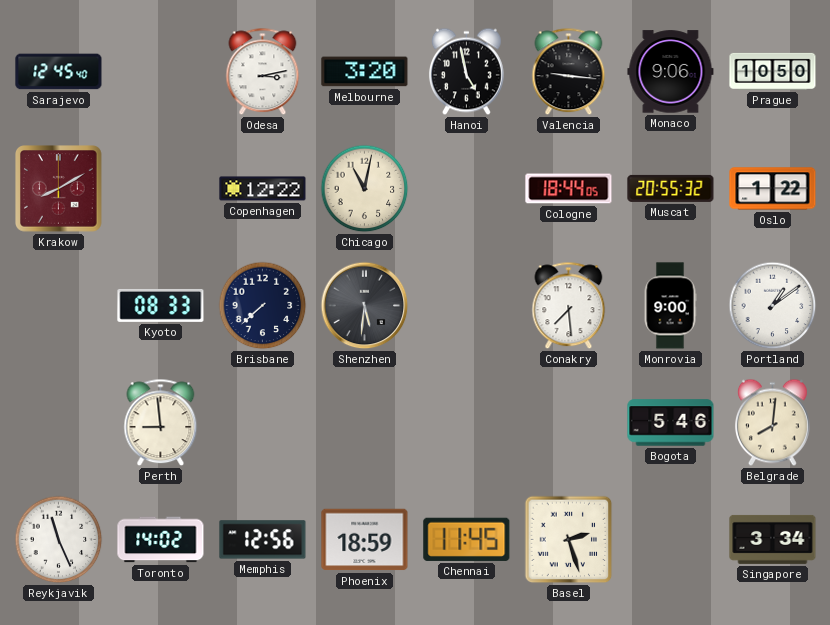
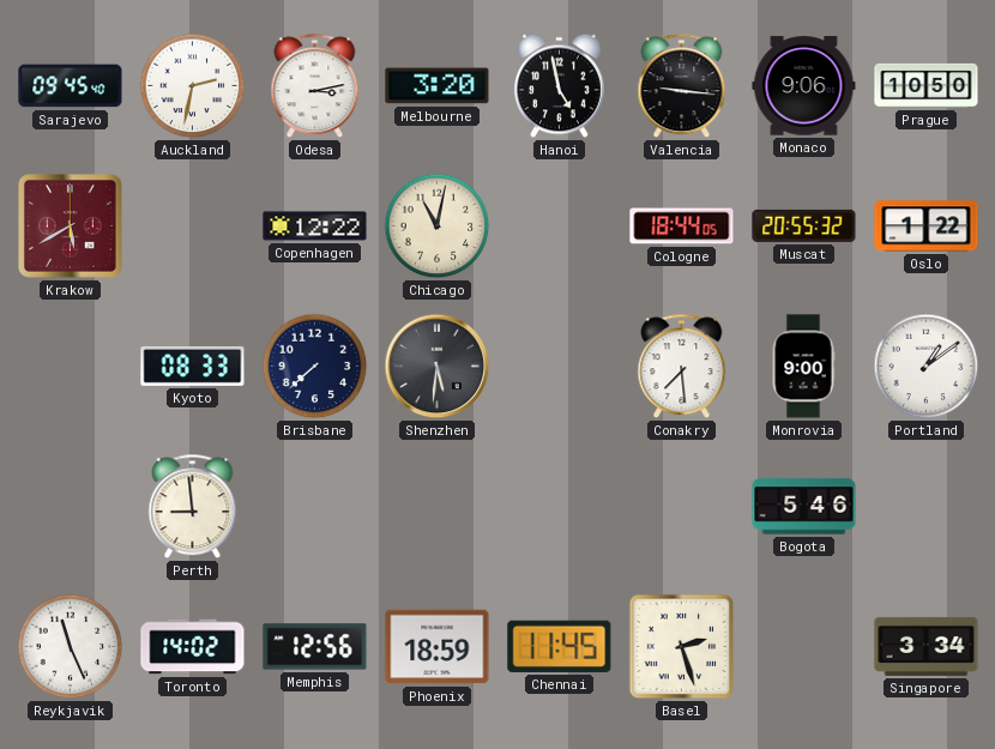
Sarajevo: 12:45 -> 09:45 (71, 86)
Auckland: none -> 2:32 (193, 86)
Krakow: 8:10 -> 5:40 (71, 226)
Belgrade: 8:01 -> none (772, 423)
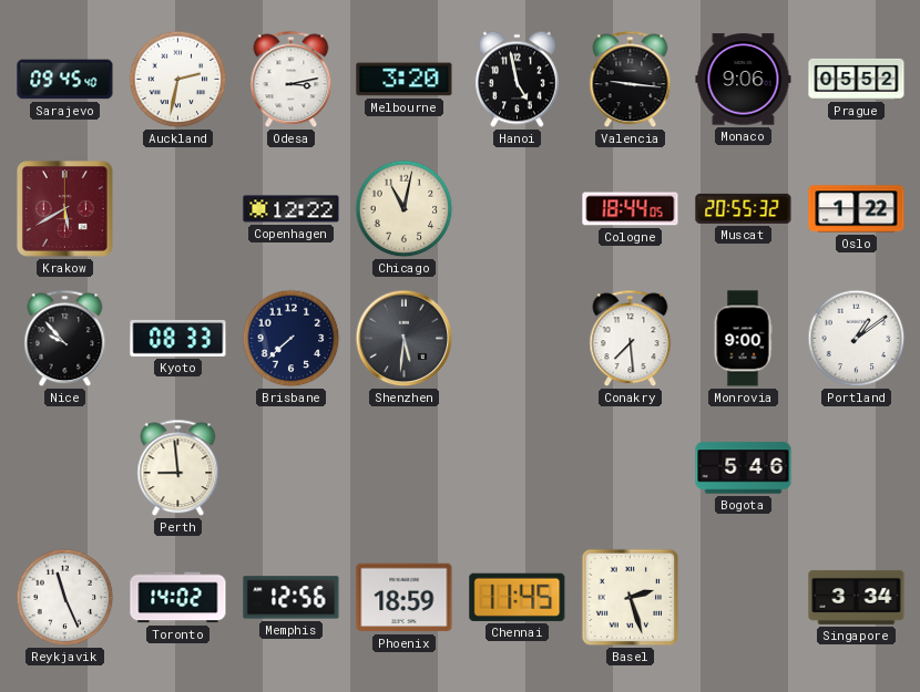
Prague: 10:50 -> 05:52 (857, 79)
Nice: none -> 9:53 (65, 339)
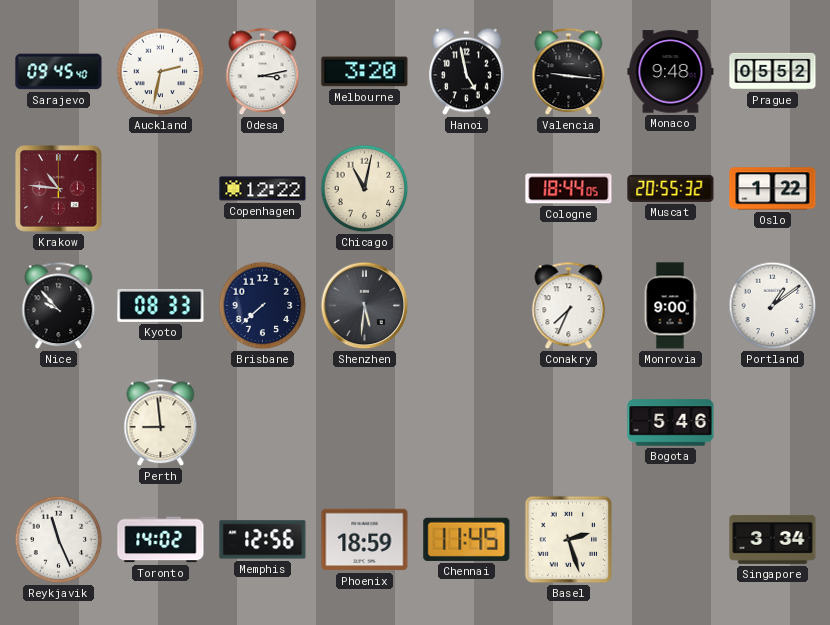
Monaco: 9:06 -> 9:48 (671, 72)
Krakow: 5:40 -> 10:46 (59, 189)
Conakry: 7:29 -> 7:34 (569, 306)
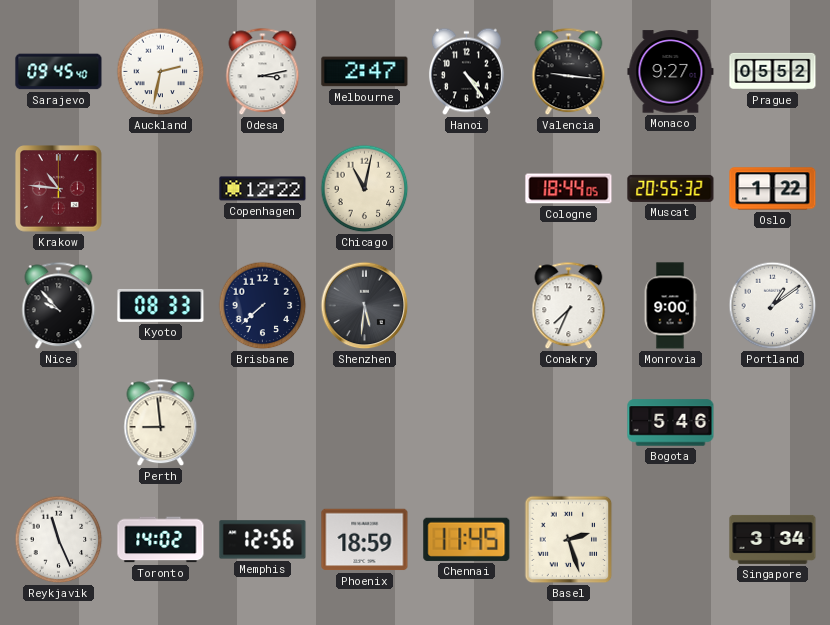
Melbourne: 3:20 -> 2:47 (365, 72)
Hanoi: 4:58 -> 4:24 (466, 72)
Monaco: 9:48 -> 9:27 (671, 72)
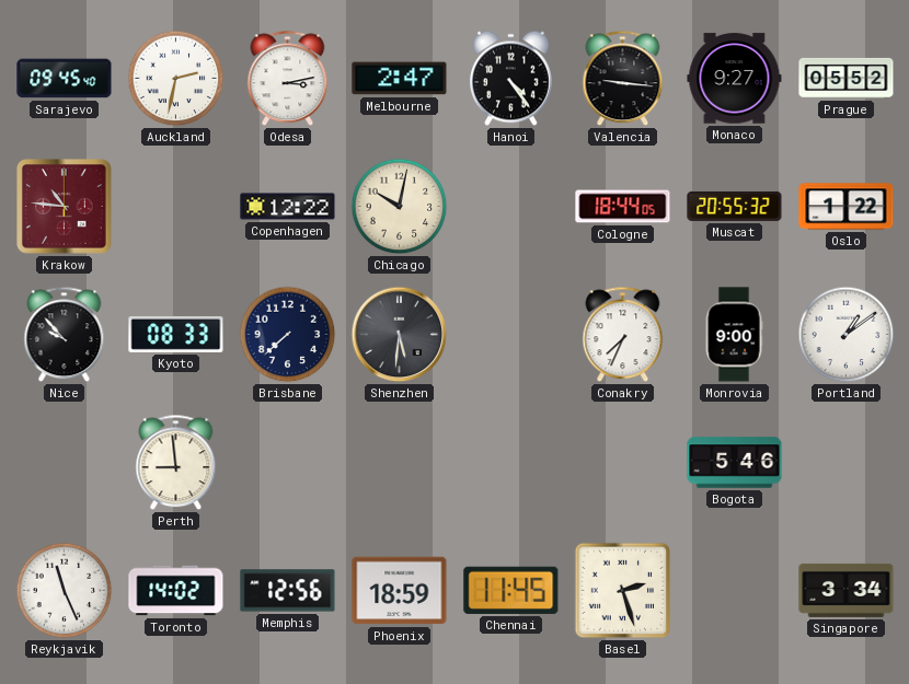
Chicago: 11:02 -> 10:02 (400, 207)
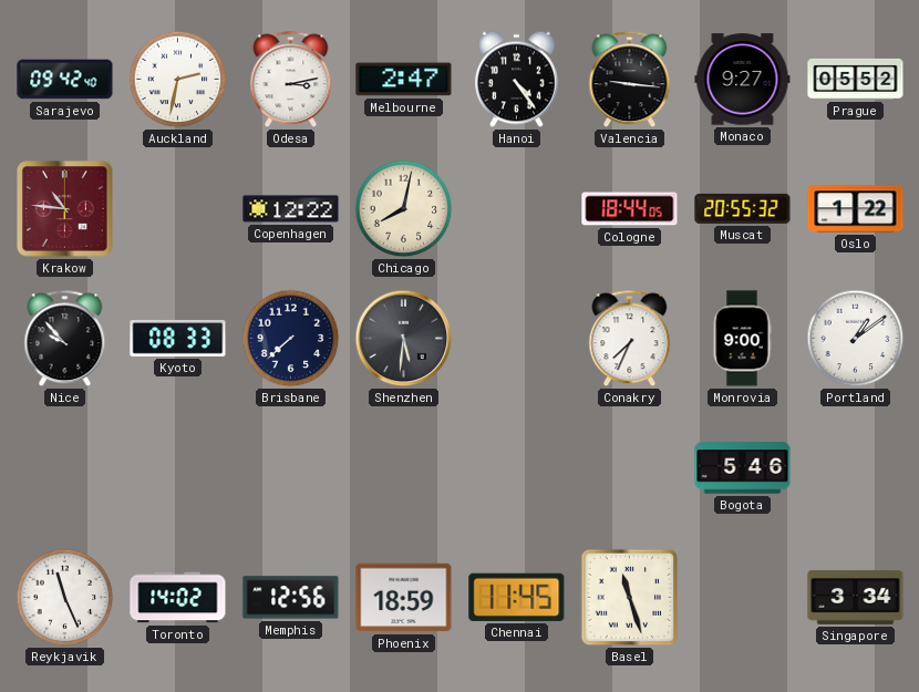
Sarajevo: 09:45 -> 09:42 (65, 80)
Chicago: 10:02 -> 8:02 (404, 209)
Perth: 8:59 -> none (176, 463)
Basel: 2:27 -> 11:27 (630, 598)
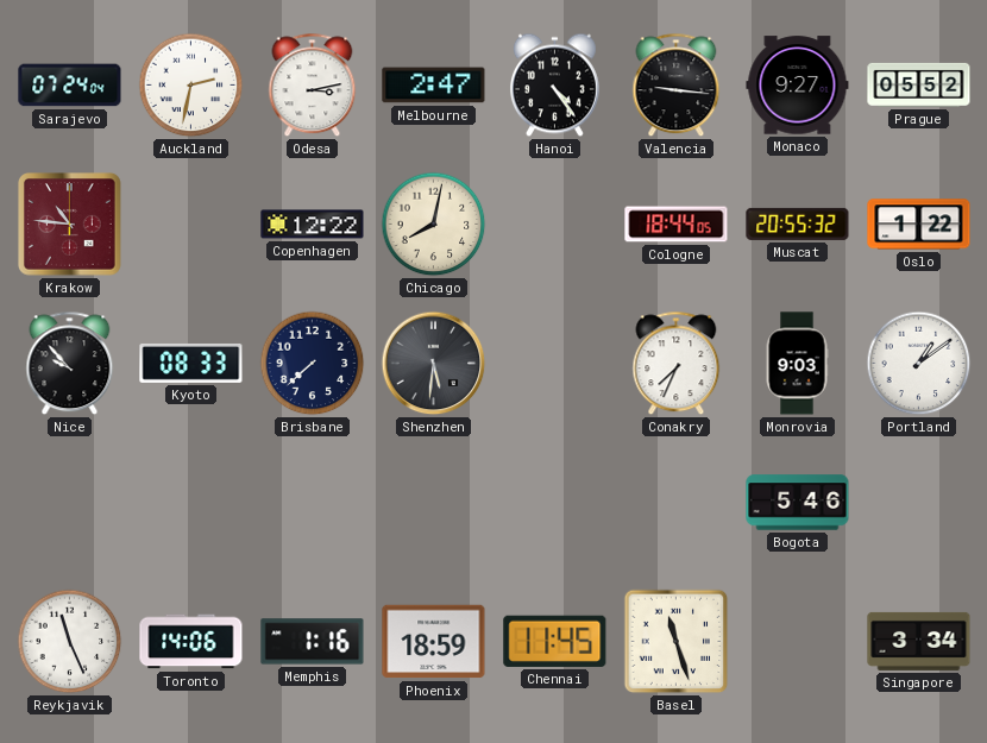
Sarajevo: 09:42 -> 07:24 (70, 86)
Monrovia: 9:00 -> 9:03 (797, 364)
Toronto: 14:02 -> 14:06 (191, 642)
Memphis: 12:56 -> 1:16 (313, 642)
